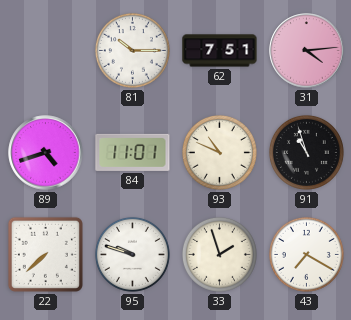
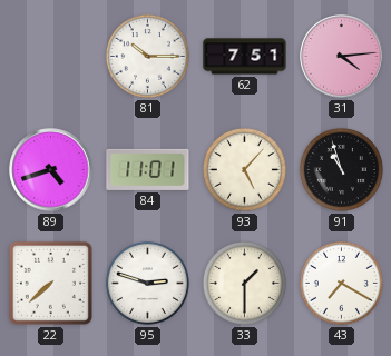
93: 10:49 -> 5:07 (244, 169)
95: 9:48 -> 2:48 (147, 283)
33: 1:57 -> 1:30 (244, 283)
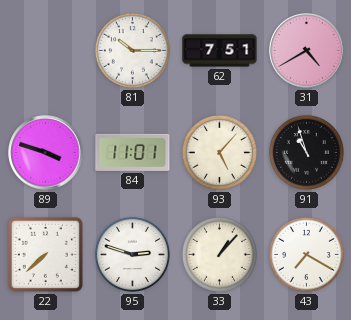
31: 4:14 -> 4:40 (307, 51)
89: 4:42 -> 3:48 (46, 153)
33: 1:30 -> 1:07 (219, 254)
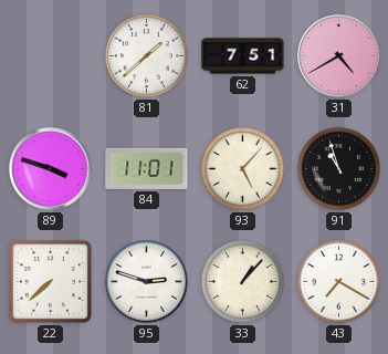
81: 10:15 -> 1:38 (146, 55)
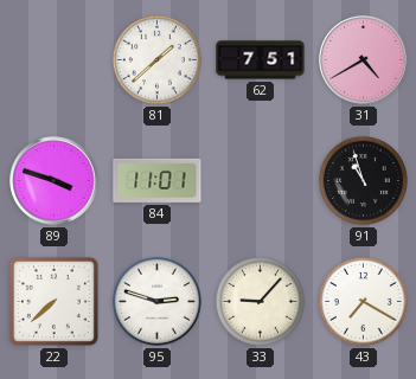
93: 5:07 -> none (242, 168)
33: 1:07 -> 9:07 (260, 301)
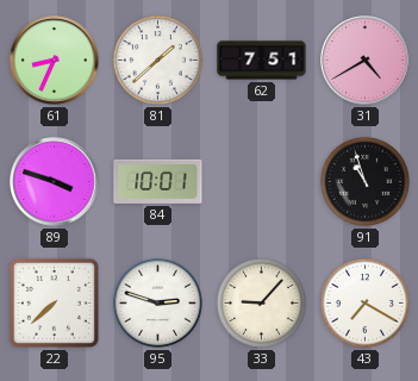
61: none -> 8:34 (55, 61)
84: 11:01 -> 10:01 (158, 181)
